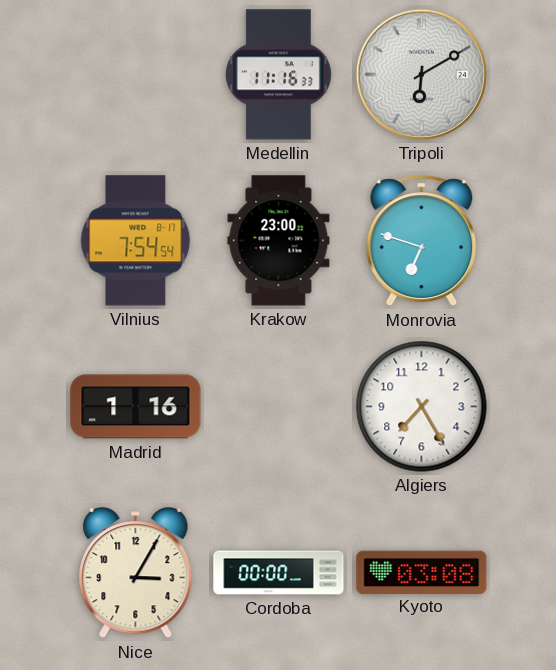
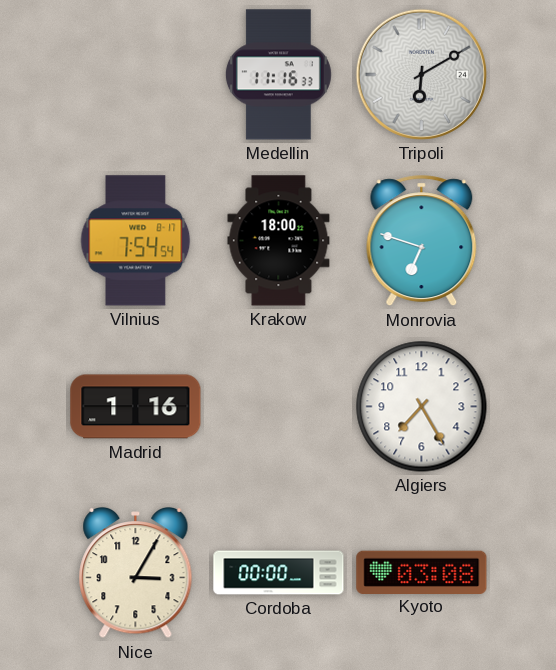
Krakow: 23:00 -> 18:00 (279, 241)
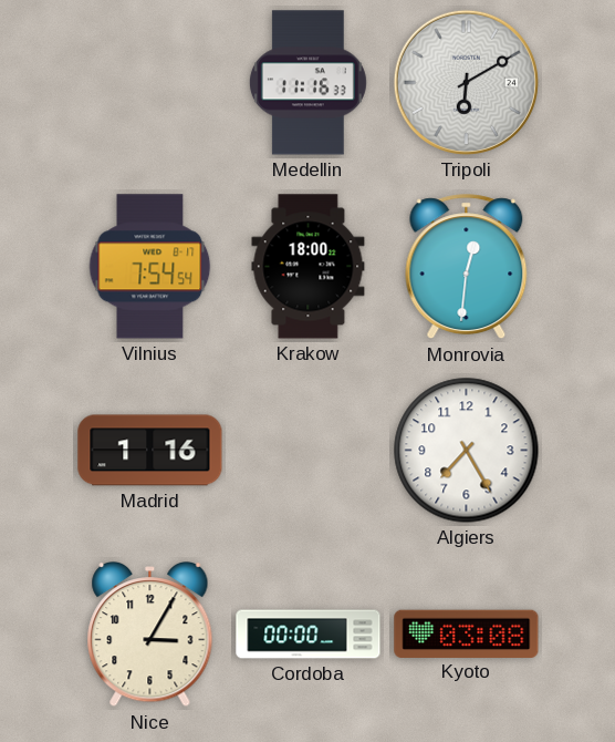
Monrovia: 6:48 -> 12:31 (467, 267)
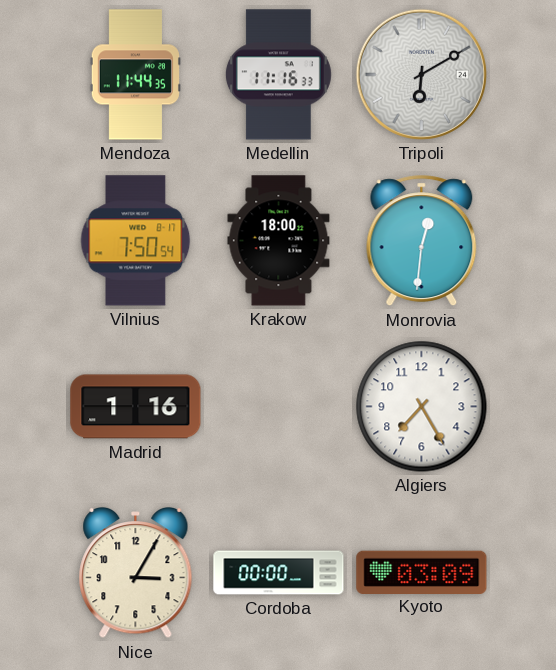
Mendoza: none -> 11:44 (135, 75)
Vilnius: 7:54 -> 7:50 (136, 241)
Kyoto: 03:08 -> 03:09 (422, 572)
